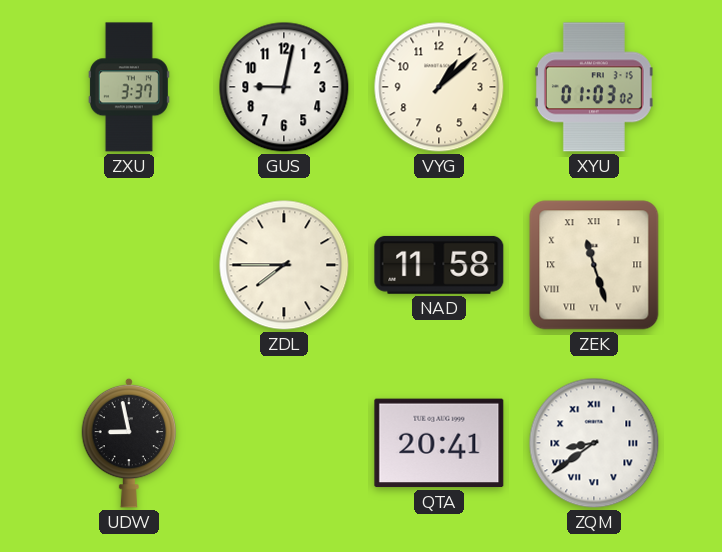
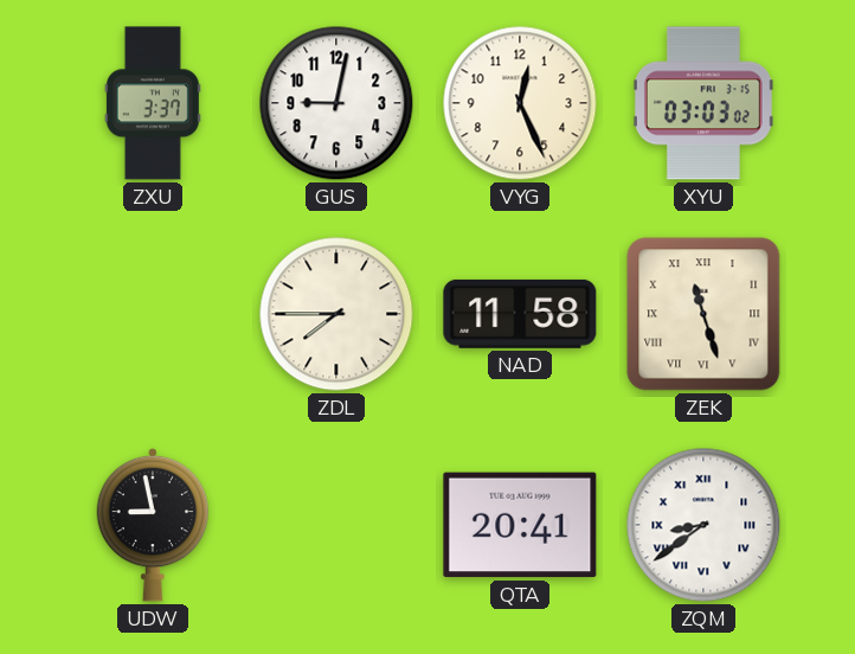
VYG: 1:08 -> 12:26 (520, 103)
XYU: 01:03 -> 03:03 (703, 103)
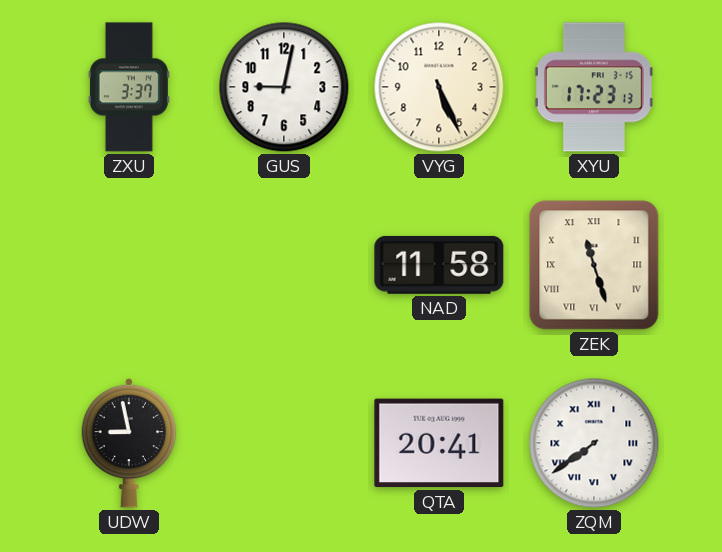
VYG: 12:26 -> 5:26 (439, 87)
XYU: 03:03 -> 17:23 (594, 87)
ZDL: 7:45 -> none (336, 314)
ZQM: 8:39 -> 7:39 (594, 443)
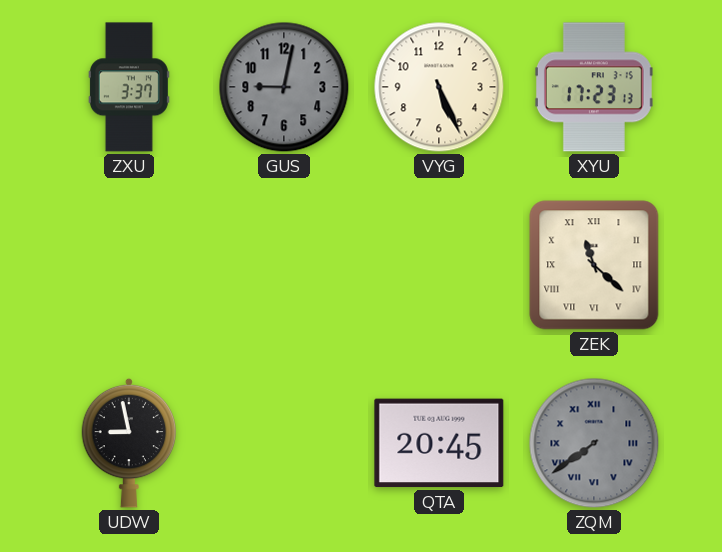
GUS dial: white -> grey (284, 87)
NAD: 11:58 -> none (439, 265)
ZEK: 11:27 -> 11:22 (594, 265)
QTA: 20:41 -> 20:45 (439, 443)
ZQM dial: white -> grey (594, 443)
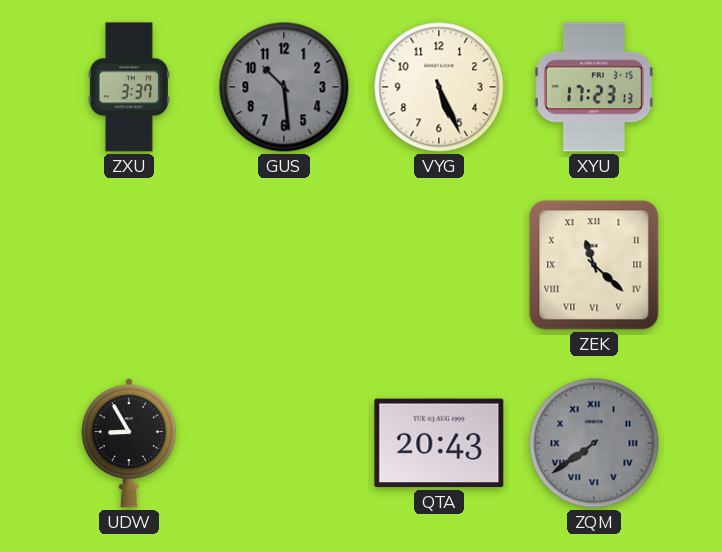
GUS: 9:02 -> 10:29 (284, 87)
UDW: 8:58 -> 8:55 (129, 443)
QTA: 20:45 -> 20:43 (439, 443)
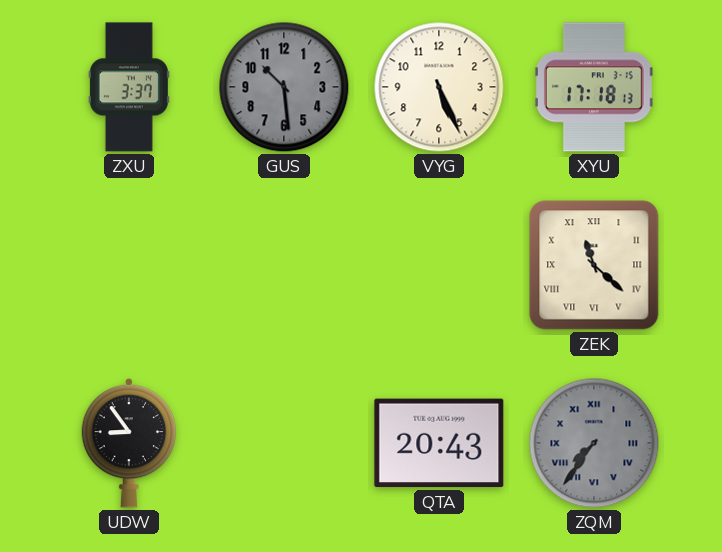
XYU: 17:23 -> 17:18 (594, 87)
UDW: 8:55 -> 8:54 (129, 443)
ZQM: 7:39 -> 7:36 (594, 443)
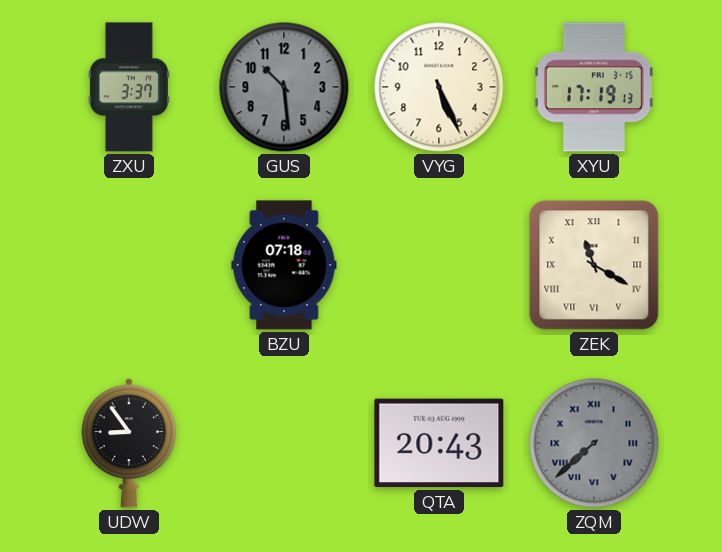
XYU: 17:18 -> 17:19 (594, 87)
BZU: none -> 07:18 (284, 265)
ZEK: 11:22 -> 11:20 (594, 265)
ZQM: 7:36 -> 7:38 (594, 443)
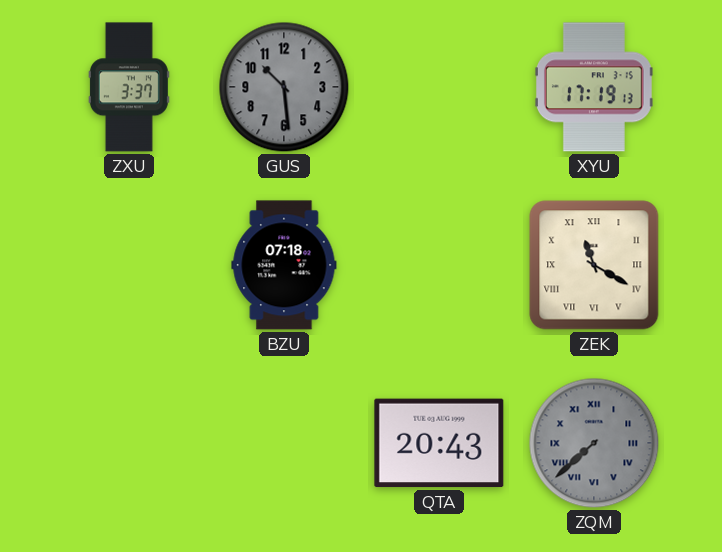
VYG: 5:26 -> none (439, 87)
UDW: 8:54 -> none (129, 443)
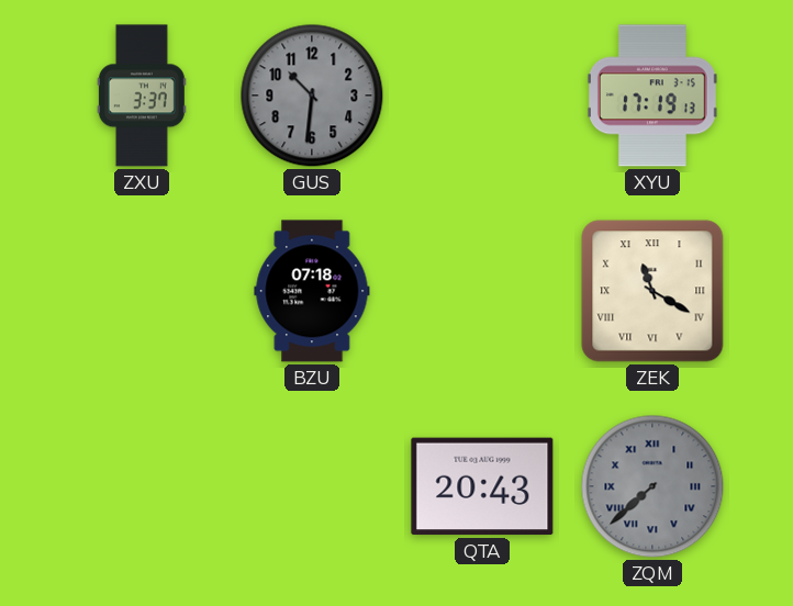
GUS: 10:29 -> 10:31 (312, 96)
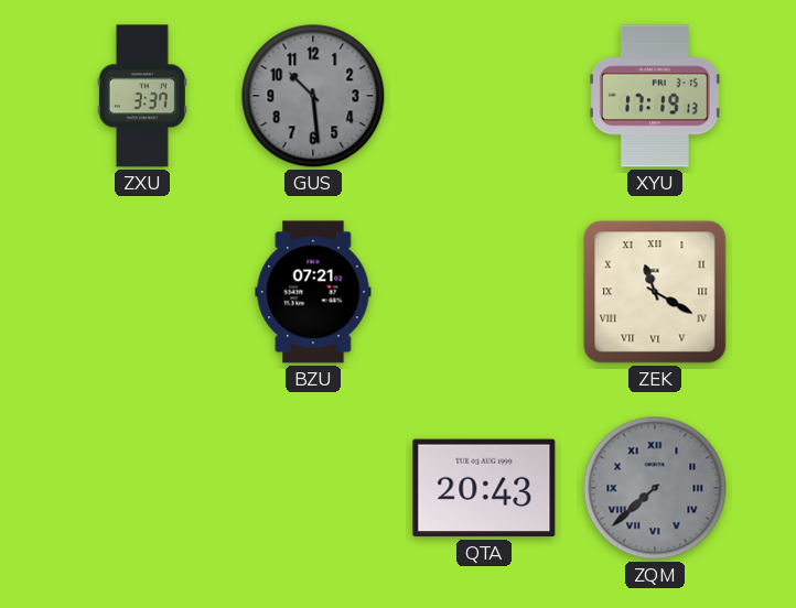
GUS: 10:31 -> 10:29 (313, 96)
BZU: 07:18 -> 07:21 (313, 292)
